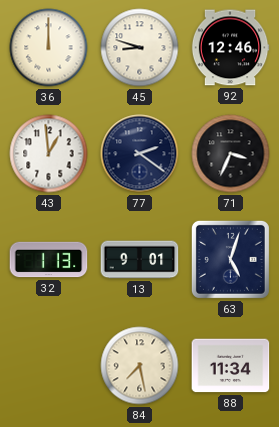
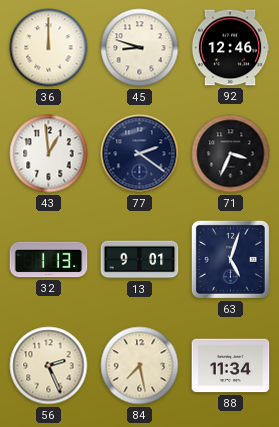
56: none -> 2:26 (49, 366)
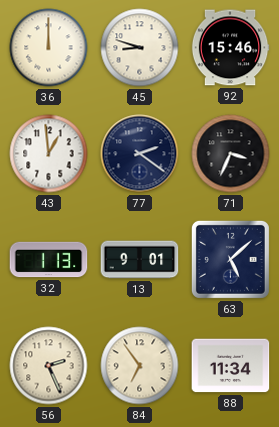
92: 12:46 -> 15:46 (230, 48)
63: 5:03 -> 5:08 (230, 259)
84: 7:28 -> 6:54 (140, 366)
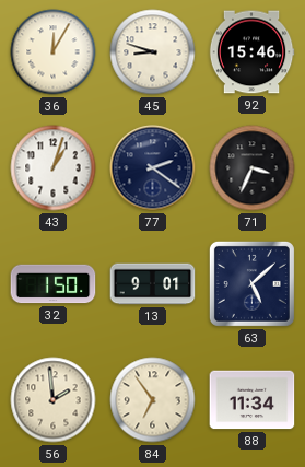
36: 12:00 -> 12:05 (54, 52)
43: 12:59 -> 1:03 (54, 168)
32: 1:13 -> 1:50 (54, 284)
56: 2:26 -> 1:59 (54, 400)
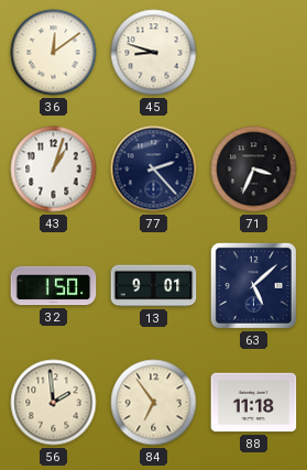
36: 12:05 -> 12:09 (54, 53)
92: 15:46 -> none (251, 52)
77: 2:21 -> 2:23 (154, 170)
88: 11:34 -> 11:18 (254, 403)
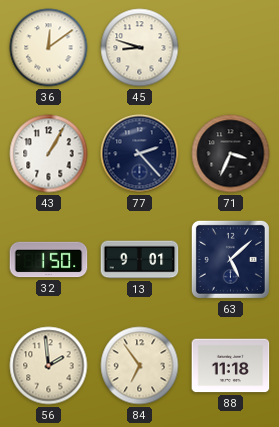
43: 1:03 -> 1:05 (49, 154)
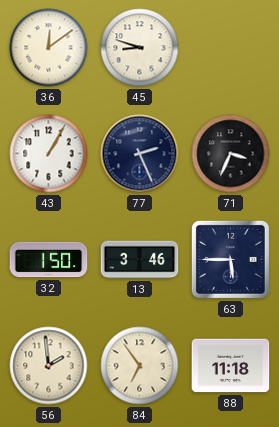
77: 2:23 -> 2:26 (140, 154)
13: 9:01 -> 3:46 (140, 260)
63: 5:08 -> 5:45 (230, 259)
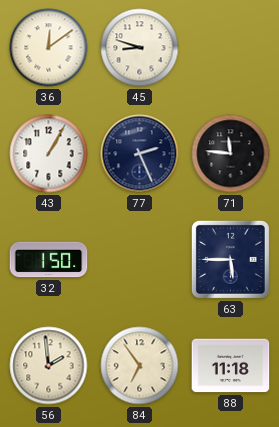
71: 3:34 -> 11:46 (231, 154)
13: 3:46 -> none (140, 260)
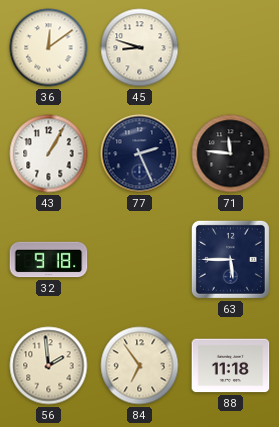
32: 1:50 -> 9:18 (49, 260)
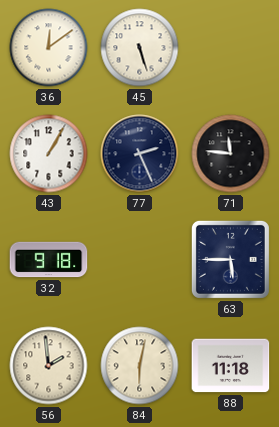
45: 8:48 -> 5:27 (140, 48)
84: 6:54 -> 6:02 (140, 366)
